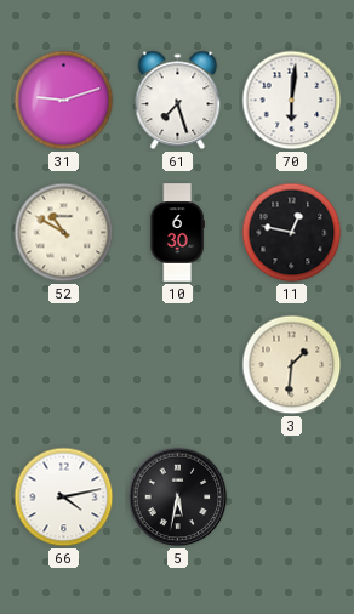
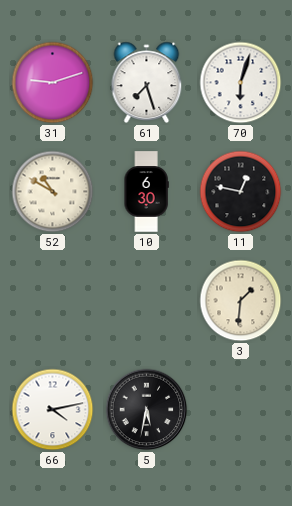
70: 6:01 -> 6:03 (241, 83)
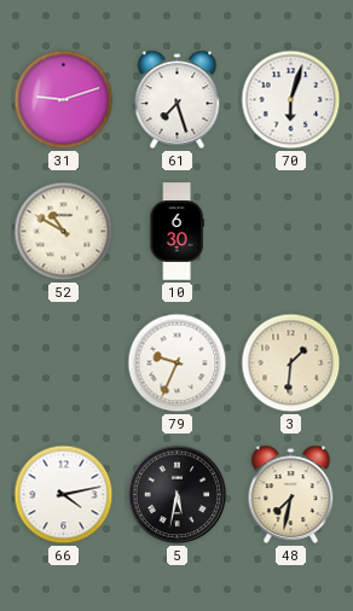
11: 12:47 -> none (241, 192)
79: none -> 9:34 (178, 363)
48: none -> 7:32 (291, 495)
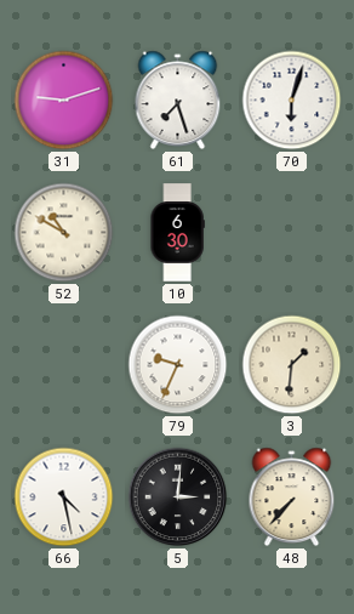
66: 4:13 -> 4:28 (64, 498)
5: 5:32 -> 3:01 (178, 498)
48: 7:32 -> 7:37 (292, 498)
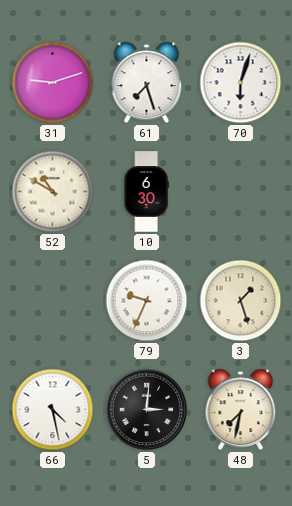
3: 1:31 -> 1:27 (241, 301)
48: 7:37 -> 7:32 (241, 410)
